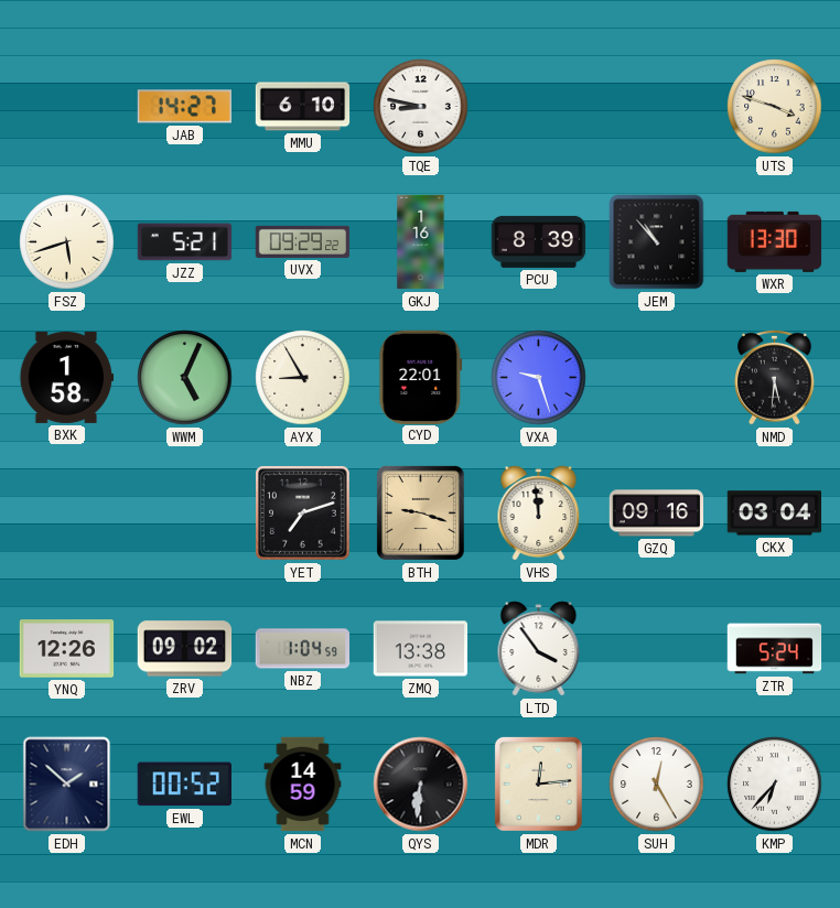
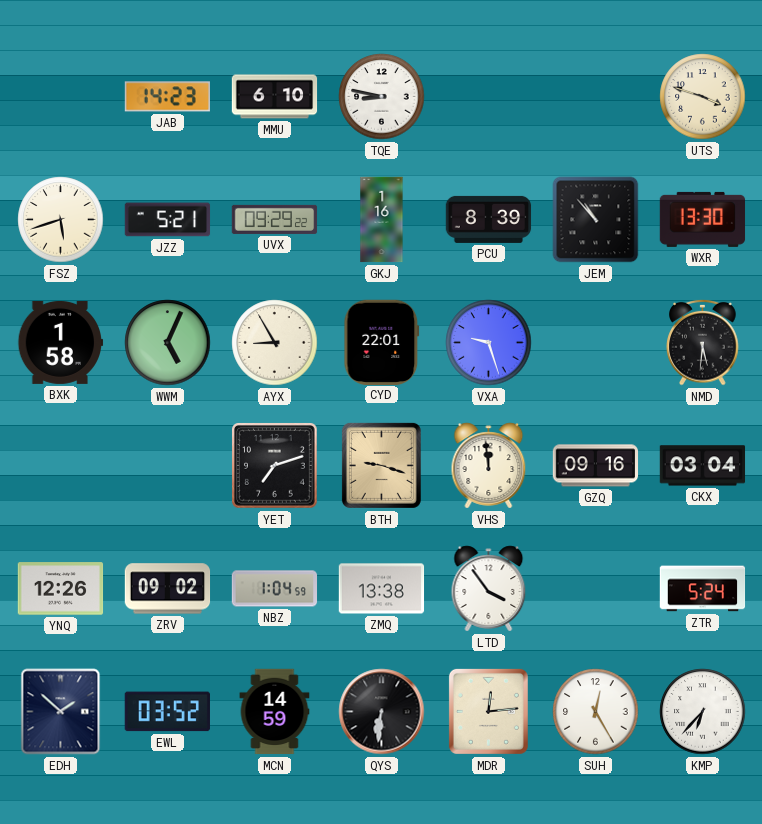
JAB: 14:27 -> 14:23 (167, 97)
EWL: 00:52 -> 03:52 (167, 712)
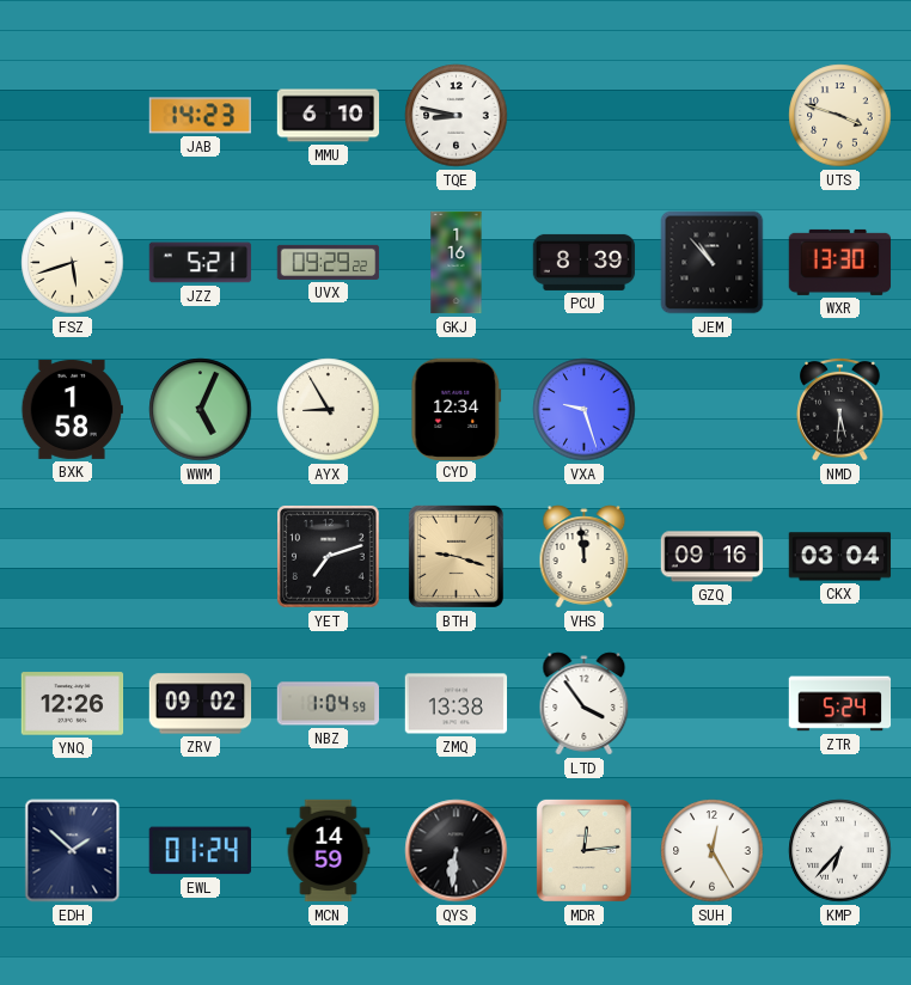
CYD: 22:01 -> 12:34 (457, 409)
EWL: 03:52 -> 01:24 (200, 851)
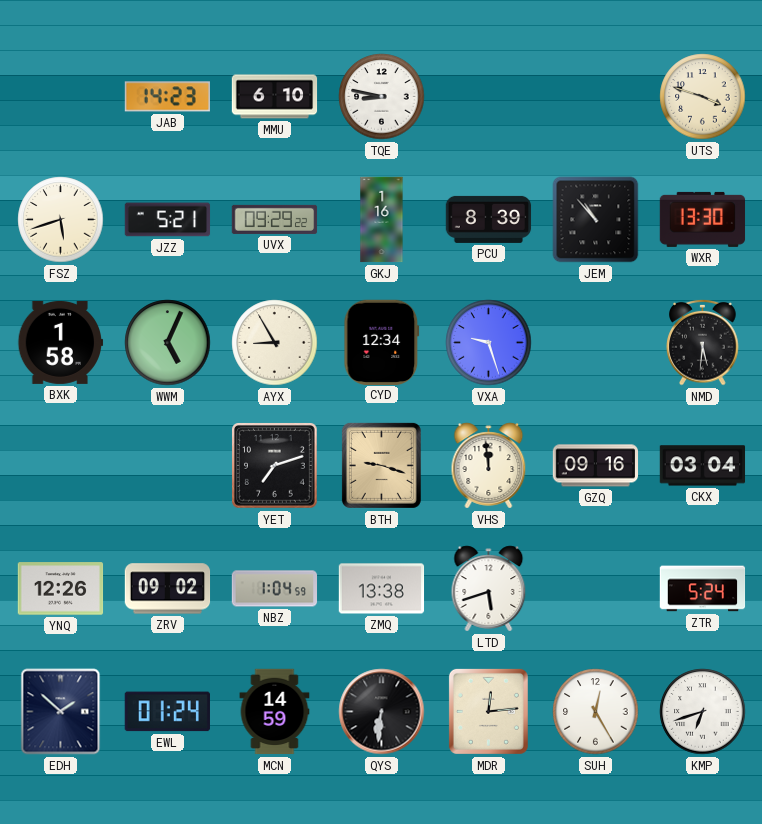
LTD: 3:54 -> 5:42 (489, 589)
KMP: 6:37 -> 6:42 (703, 712)
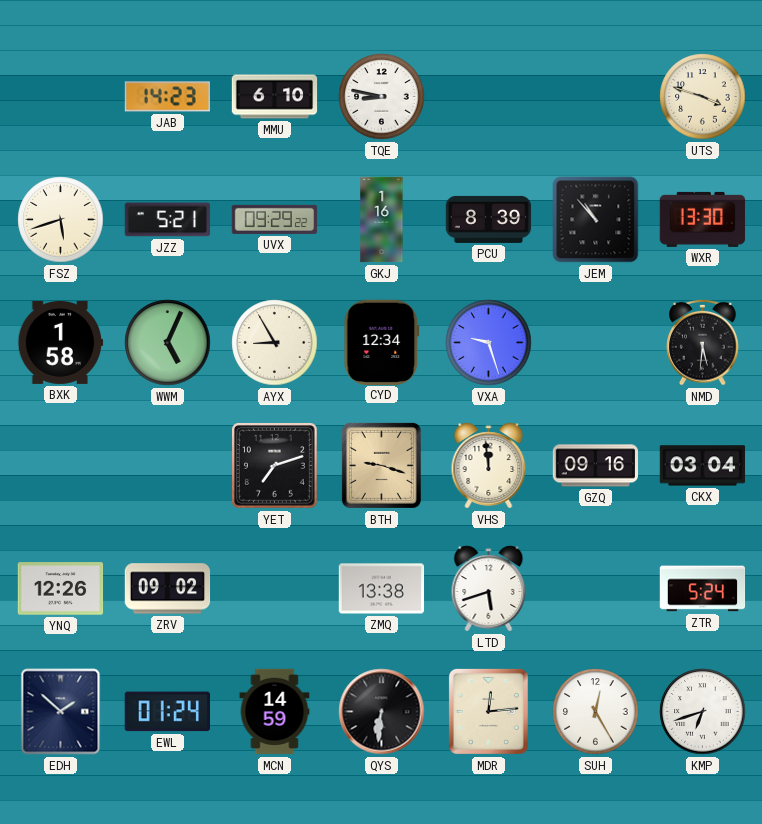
NBZ: 1:04 -> none (275, 589)
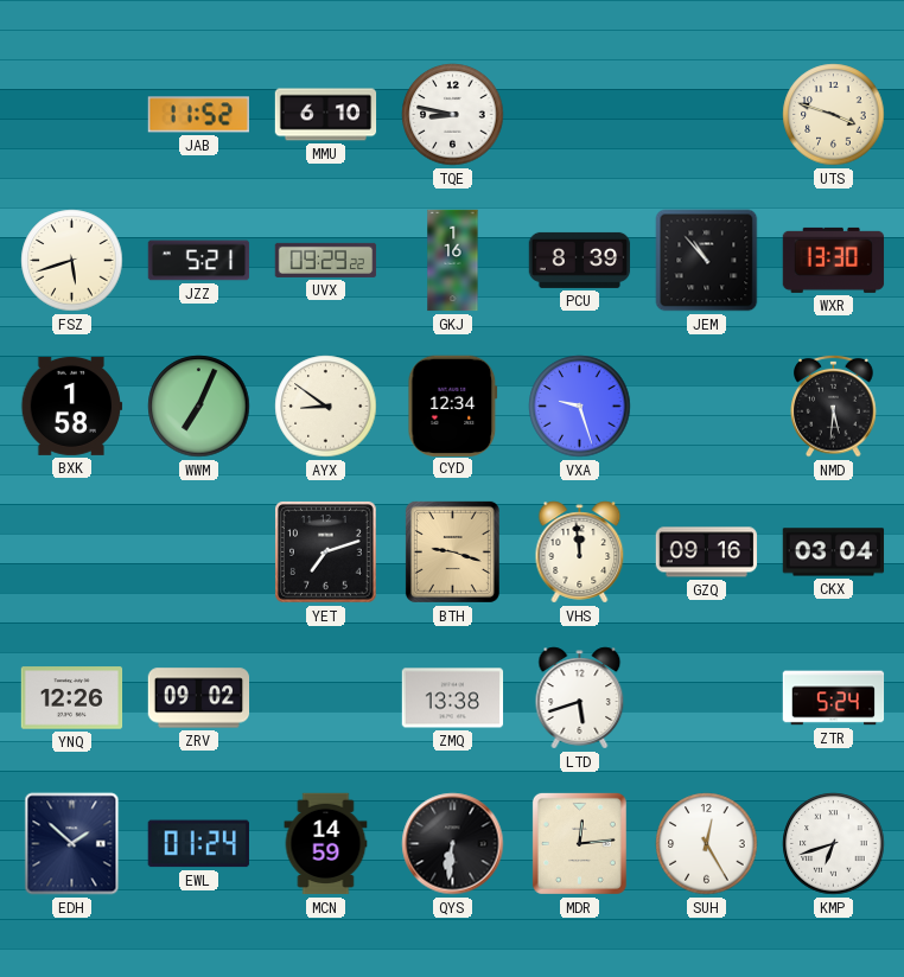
JAB: 14:23 -> 11:52 (198, 115)
WWM: 5:04 -> 7:04 (199, 407)
AYX: 8:55 -> 8:51 (326, 407)
